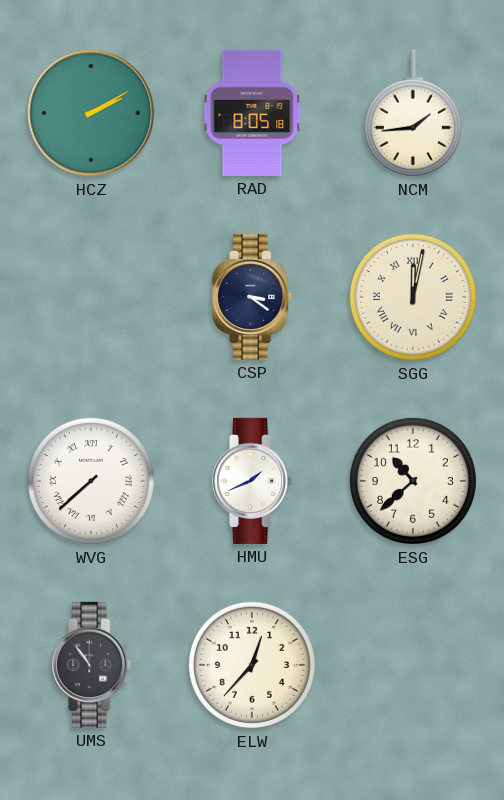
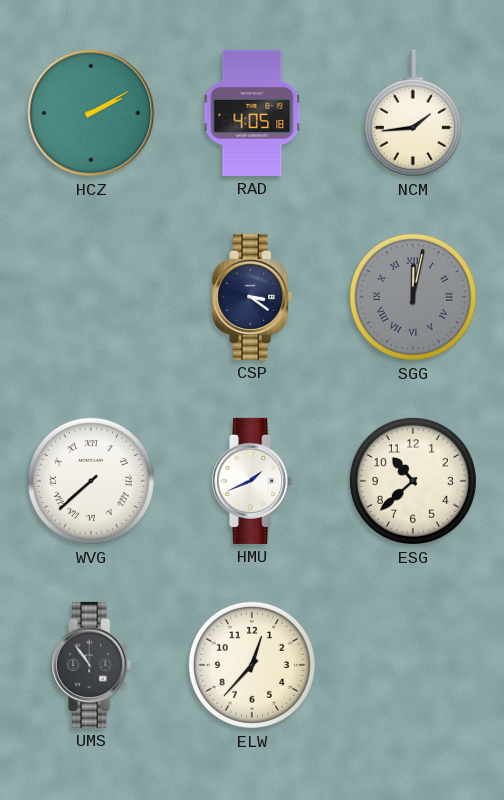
RAD: 8:05 -> 4:05 (252, 113)
SGG dial: cream -> grey (413, 297)
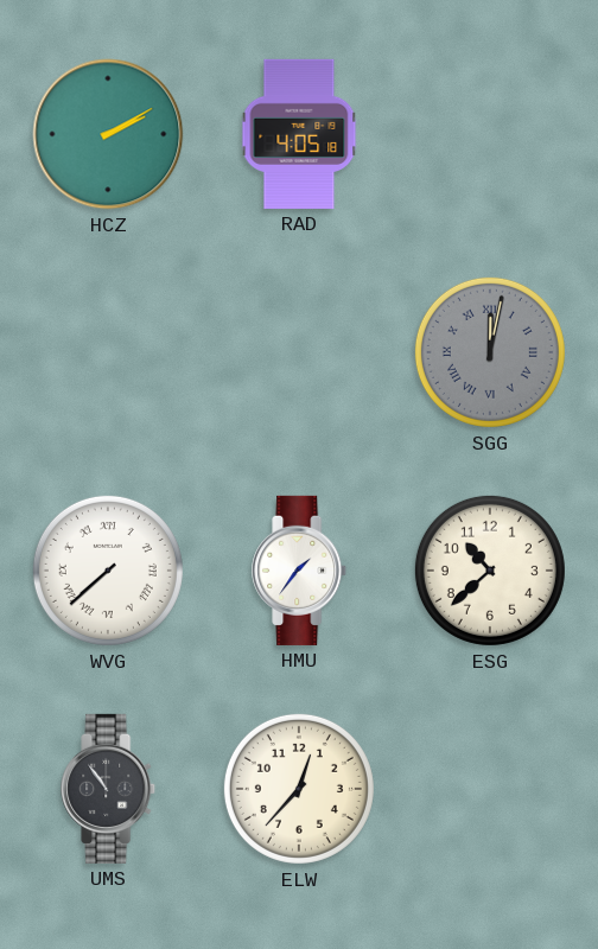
NCM: 1:44 -> none (413, 113)
CSP: 3:21 -> none (253, 297)
HMU: 1:41 -> 1:36 (300, 571)
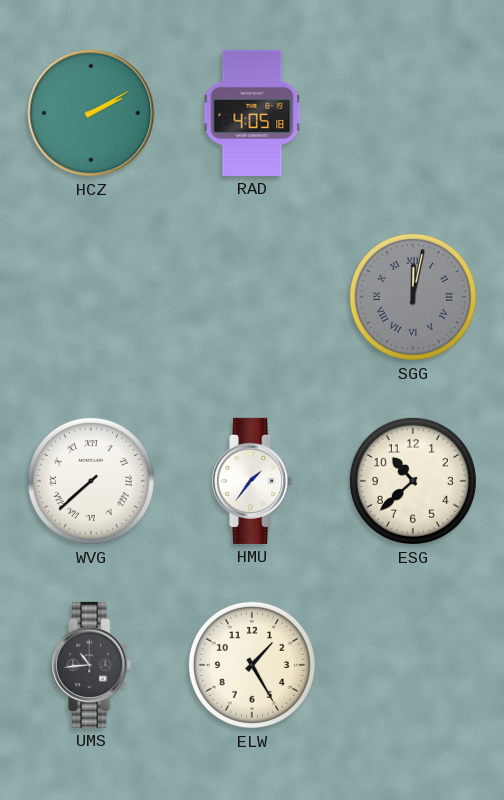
UMS: 10:54 -> 10:44 (92, 665)
ELW: 12:37 -> 1:25 (252, 665)
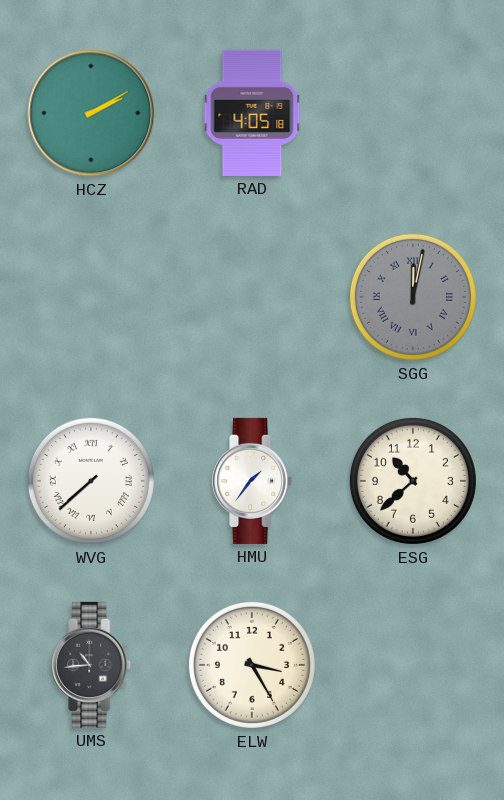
ELW: 1:25 -> 3:25 (252, 665)
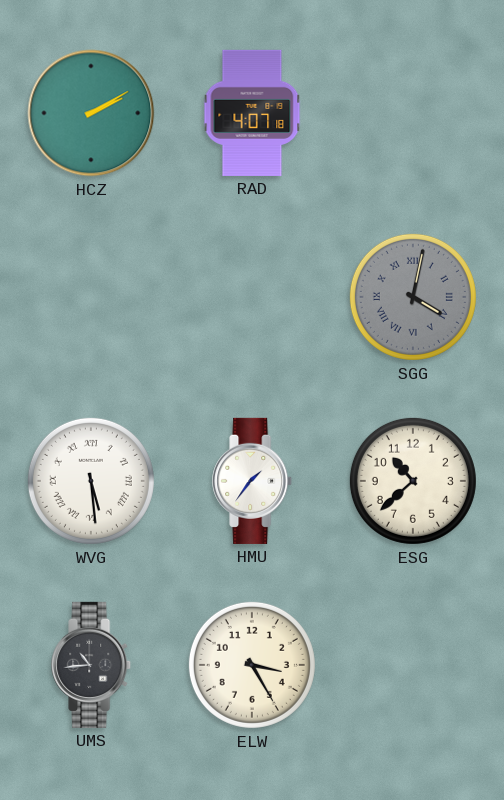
RAD: 4:05 -> 4:07 (252, 113)
SGG: 12:02 -> 4:02 (413, 297)
WVG: 7:38 -> 5:29 (91, 481)
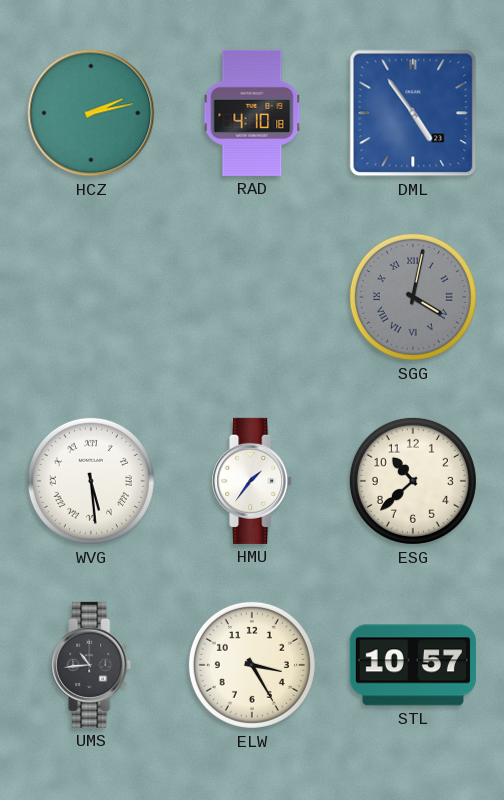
HCZ: 2:10 -> 2:13 (91, 113)
RAD: 4:07 -> 4:10 (252, 113)
DML: none -> 4:54 (413, 113)
STL: none -> 10:57 (413, 665)
